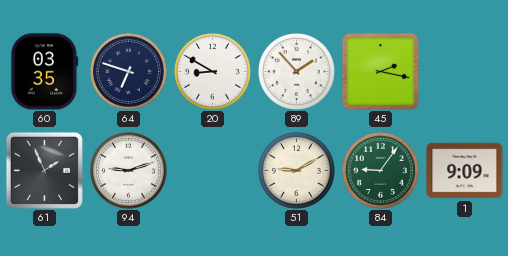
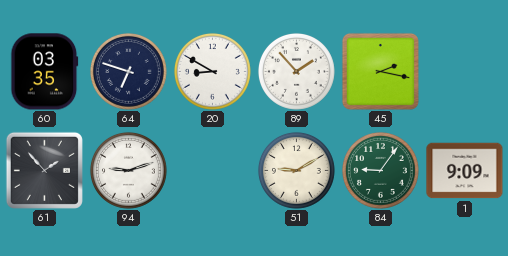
61: 1:56 -> 1:53 (44, 170)
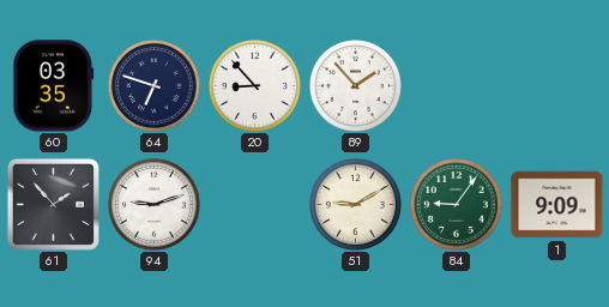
20: 8:50 -> 8:53 (255, 86)
45: 2:17 -> none (380, 71)
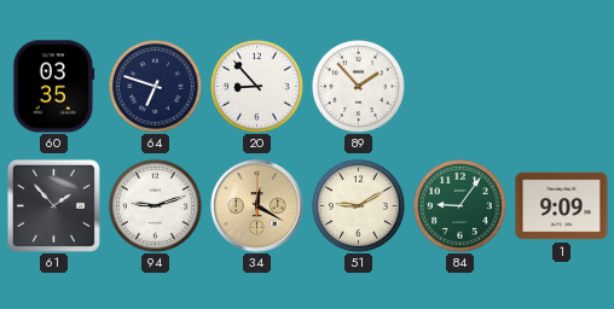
34: none -> 12:20 (257, 206)
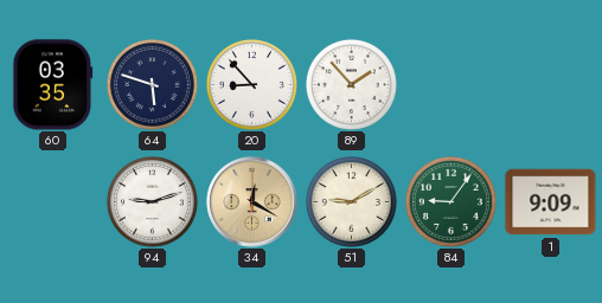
64: 6:48 -> 5:48 (153, 85)
61: 1:53 -> none (53, 205)
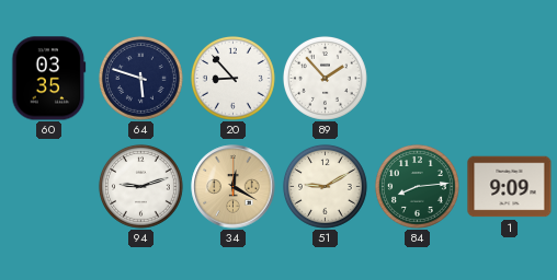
84: 9:06 -> 8:14 (418, 187)
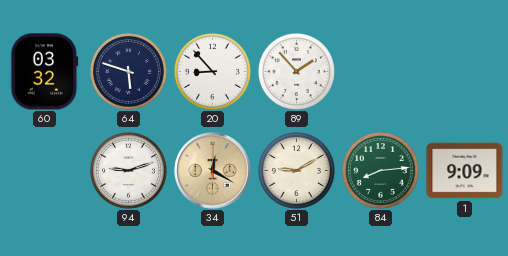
60: 03:35 -> 03:32 (45, 72)
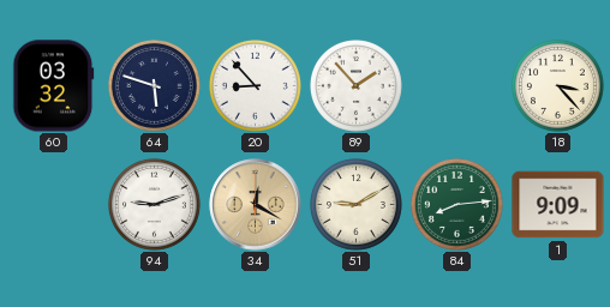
18: none -> 3:23 (558, 86)
